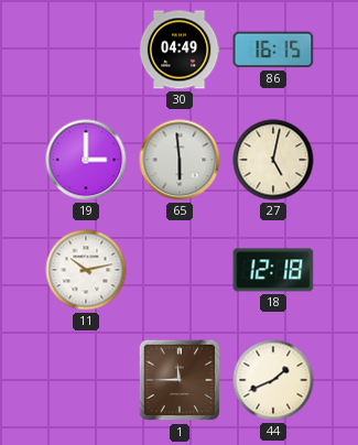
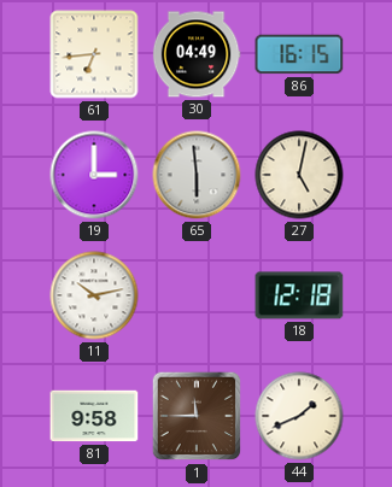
61: none -> 6:44 (94, 54)
81: none -> 9:58 (94, 416)
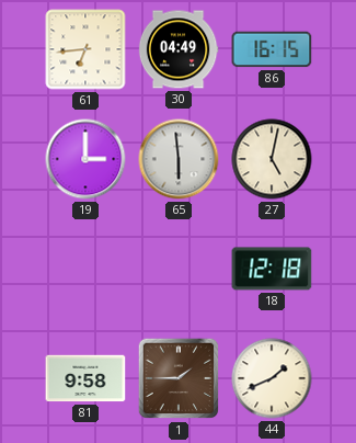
11: 10:13 -> none (94, 295)
1: 11:45 -> 1:45 (179, 378)
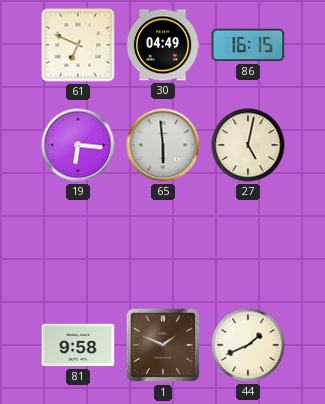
61: 6:44 -> 6:49 (78, 45)
19: 3:00 -> 6:16 (78, 145)
18: 12:18 -> none (272, 269)
1: 1:45 -> 1:49 (163, 345)
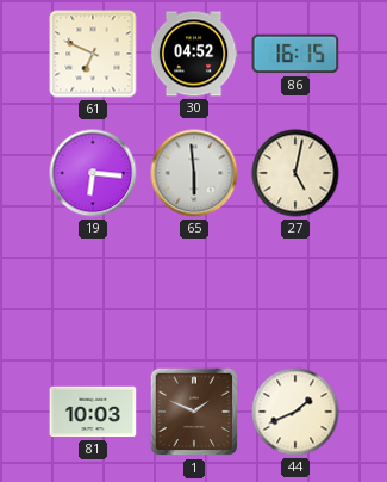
30: 04:49 -> 04:52 (194, 54)
81: 9:58 -> 10:03 (93, 412)
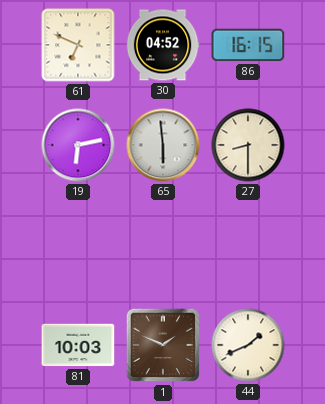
19: 6:16 -> 6:13 (78, 145)
27: 5:02 -> 8:30 (248, 145)
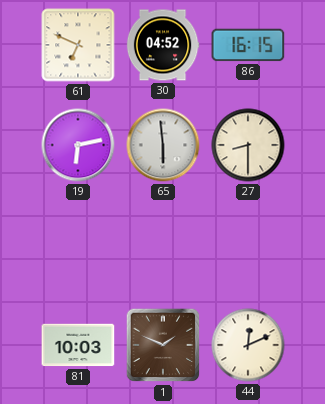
44: 1:41 -> 12:11 (248, 345)
